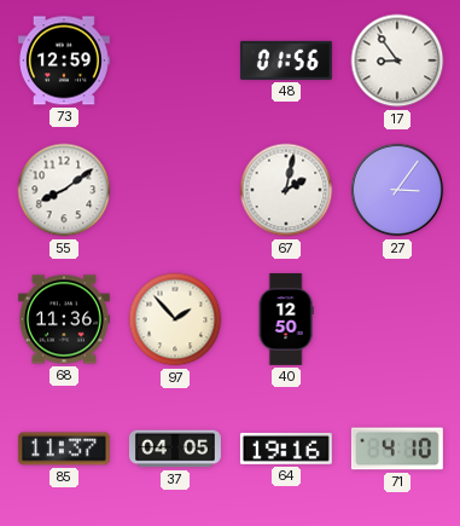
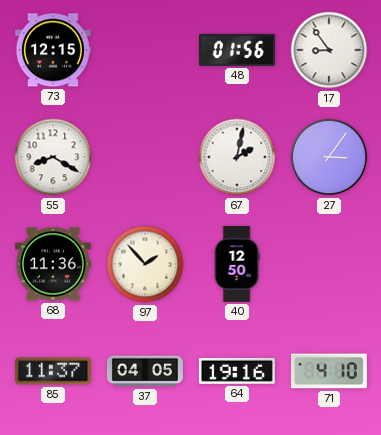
73: 12:59 -> 12:15 (53, 50)
55: 8:09 -> 8:20 (53, 157)
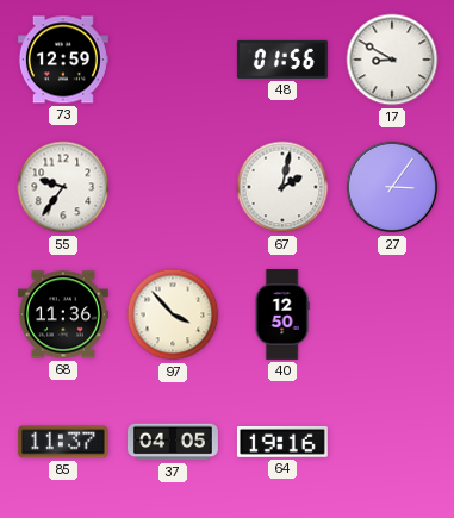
73: 12:15 -> 12:59 (63, 60)
17: 8:54 -> 8:50 (392, 60)
55: 8:20 -> 9:36 (63, 187)
97: 1:53 -> 3:53 (173, 314)
71: 4:10 -> none (329, 371)
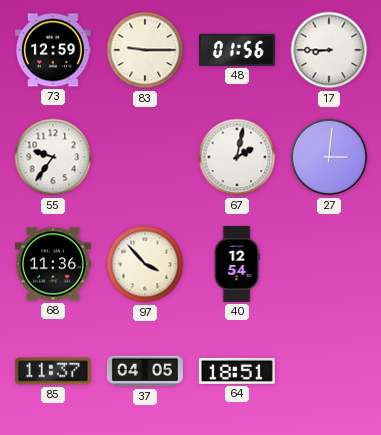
83: none -> 9:15 (145, 50)
17: 8:50 -> 8:45 (329, 50)
27: 3:06 -> 3:01 (329, 157)
40: 12:50 -> 12:54 (237, 264)
64: 19:16 -> 18:51 (237, 371)
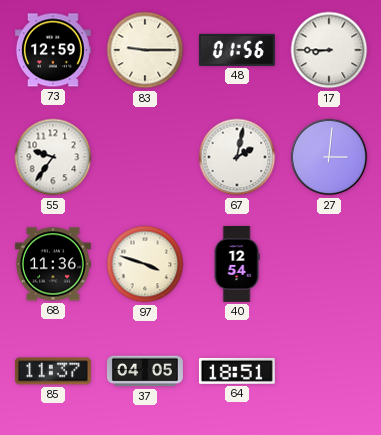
97: 3:53 -> 3:48 (145, 264)
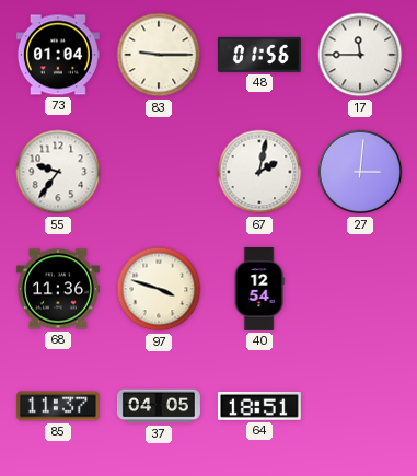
73: 12:59 -> 01:04 (58, 55)
17: 8:45 -> 11:45 (360, 55)
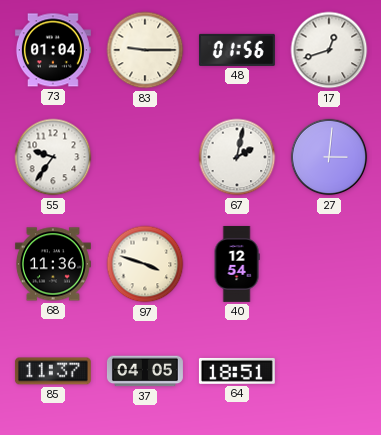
17: 11:45 -> 12:42 (329, 50)
